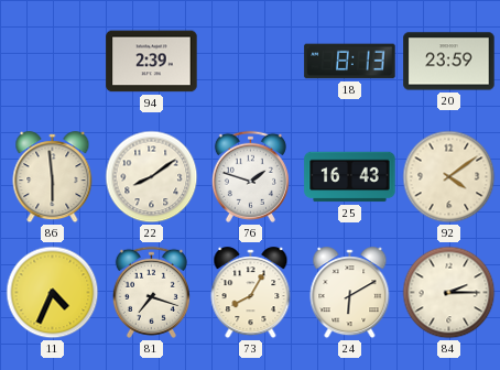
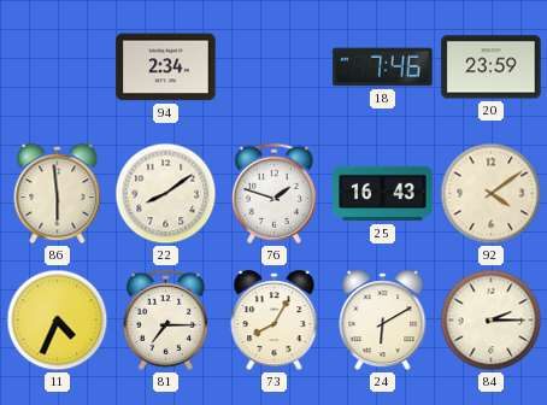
94: 2:39 -> 2:34 (166, 67)
18: 8:13 -> 7:46 (383, 67)
81: 7:18 -> 7:15 (165, 319)
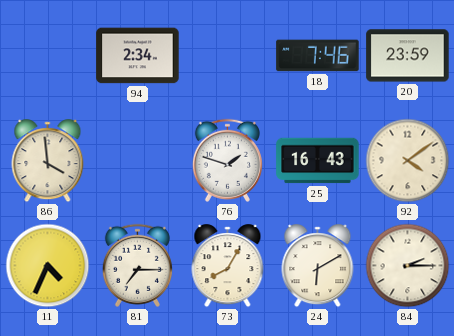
86: 5:59 -> 3:59 (48, 161)
22: 8:09 -> none (166, 194)
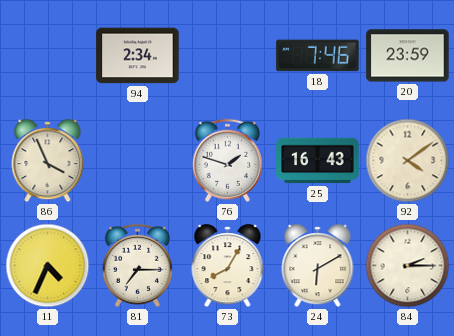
86: 3:59 -> 3:56 (48, 161)
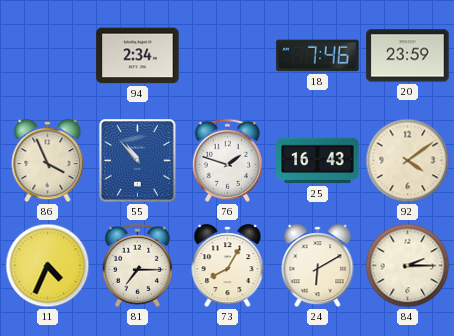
55: none -> 10:53 (138, 161)
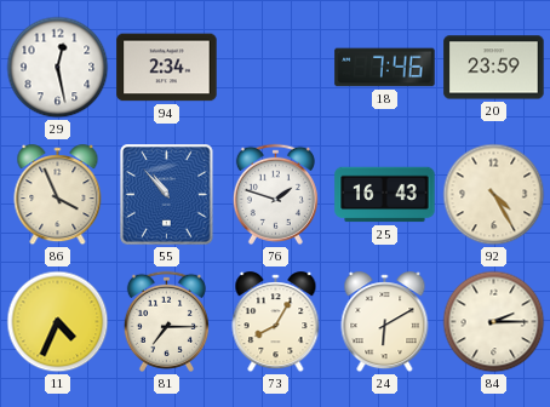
29: none -> 12:28 (58, 68)
92: 4:09 -> 4:25 (494, 195)
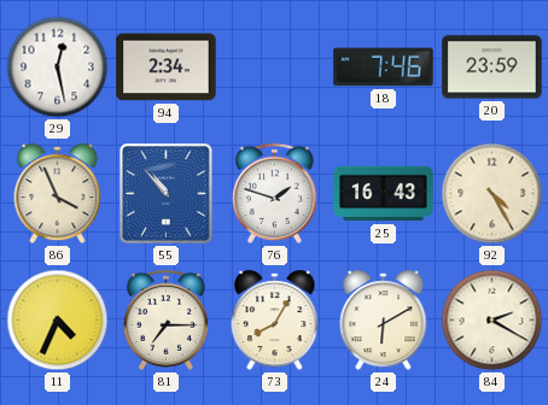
84: 2:15 -> 2:20 (492, 321)
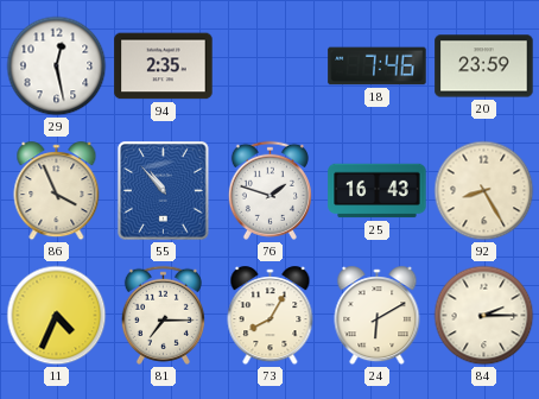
94: 2:34 -> 2:35 (164, 66)
92: 4:25 -> 8:25 (484, 191)
84: 2:20 -> 2:15 (484, 316)
